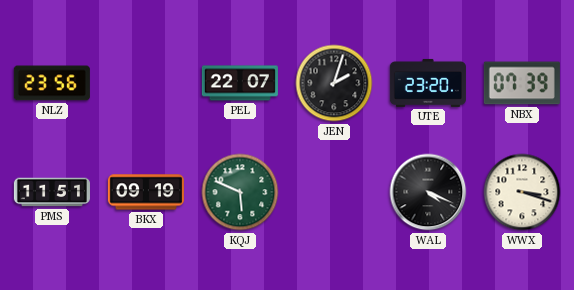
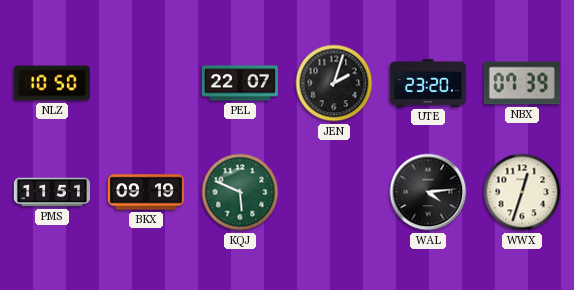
NLZ: 23:56 -> 10:50 (52, 83)
WAL: 4:19 -> 4:14 (428, 192)
WWX: 3:18 -> 12:33 (522, 192)
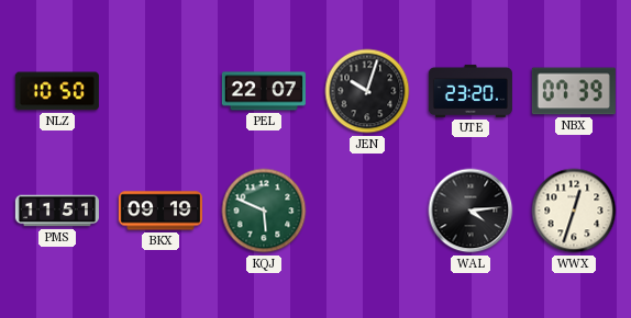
JEN: 2:03 -> 10:03 (367, 91)
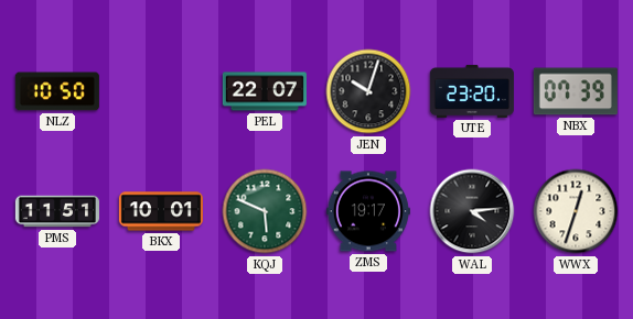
BKX: 09:19 -> 10:01 (161, 211)
ZMS: none -> 19:17 (368, 211)
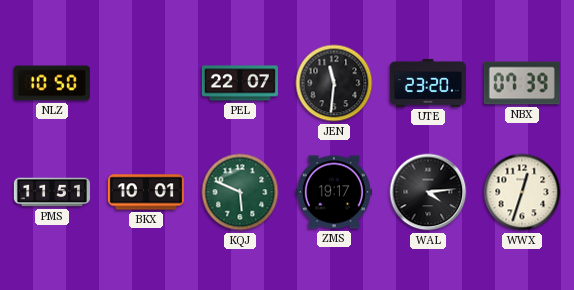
JEN: 10:03 -> 11:31 (334, 83)
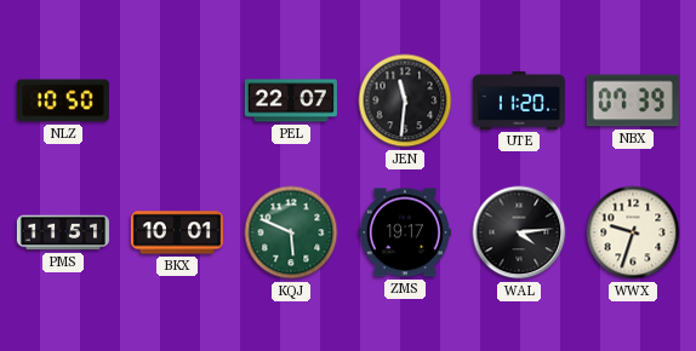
UTE: 23:20 -> 11:20 (519, 100)
WWX: 12:33 -> 9:33 (633, 232)
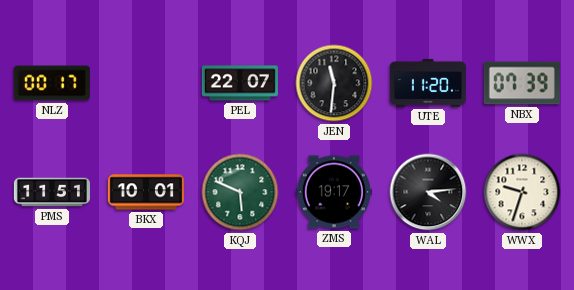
NLZ: 10:50 -> 00:17 (52, 83)
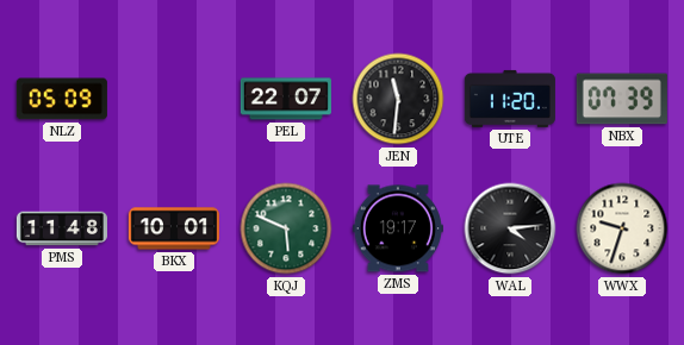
NLZ: 00:17 -> 05:09 (62, 99)
PMS: 11:51 -> 11:48 (62, 228)
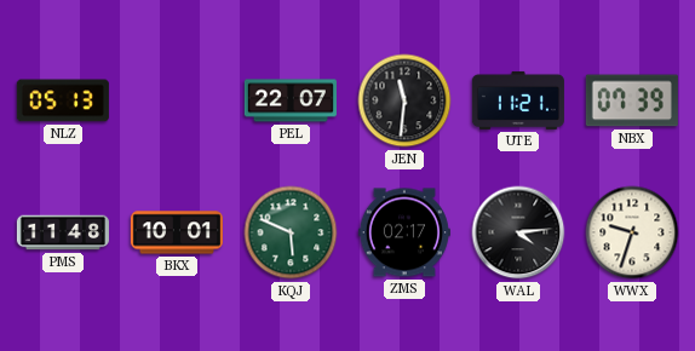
NLZ: 05:09 -> 05:13 (63, 100)
UTE: 11:20 -> 11:21 (518, 100)
ZMS: 19:17 -> 02:17 (404, 232)
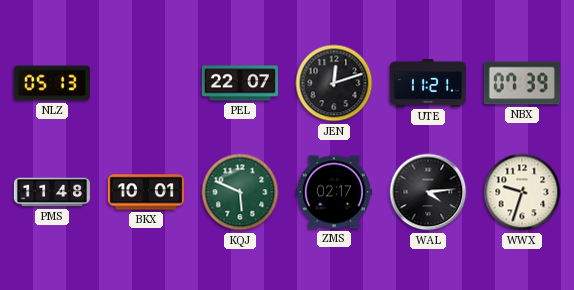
JEN: 11:31 -> 12:12 (334, 83)
